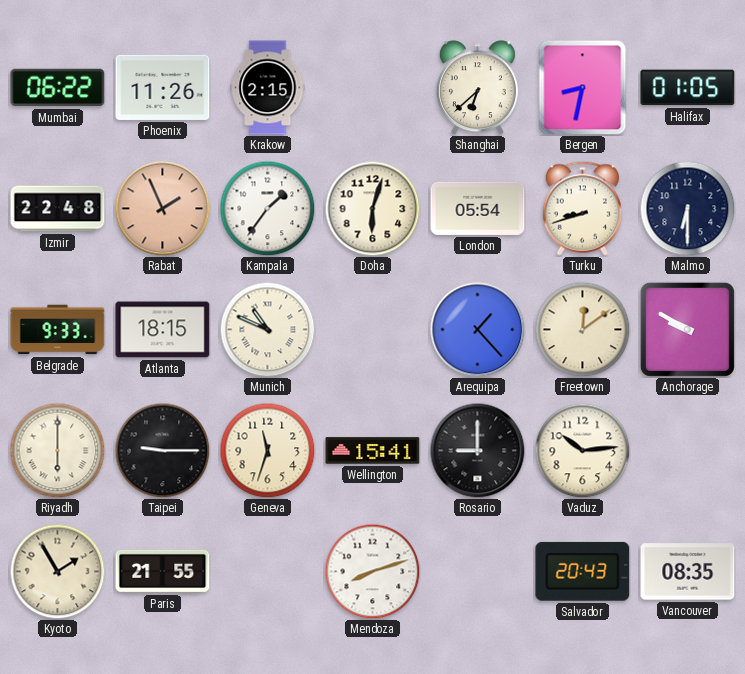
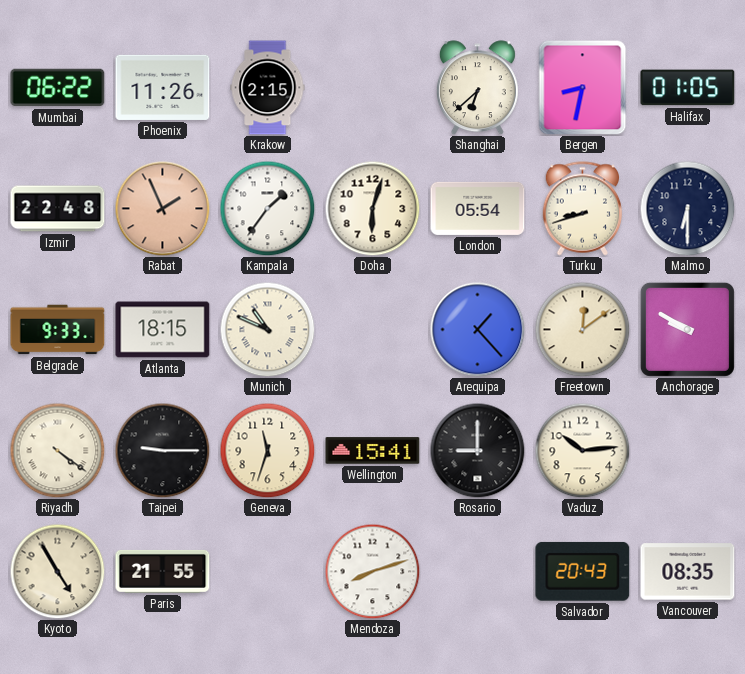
Riyadh: 6:00 -> 4:21 (57, 450)
Kyoto: 1:55 -> 4:55 (57, 571)
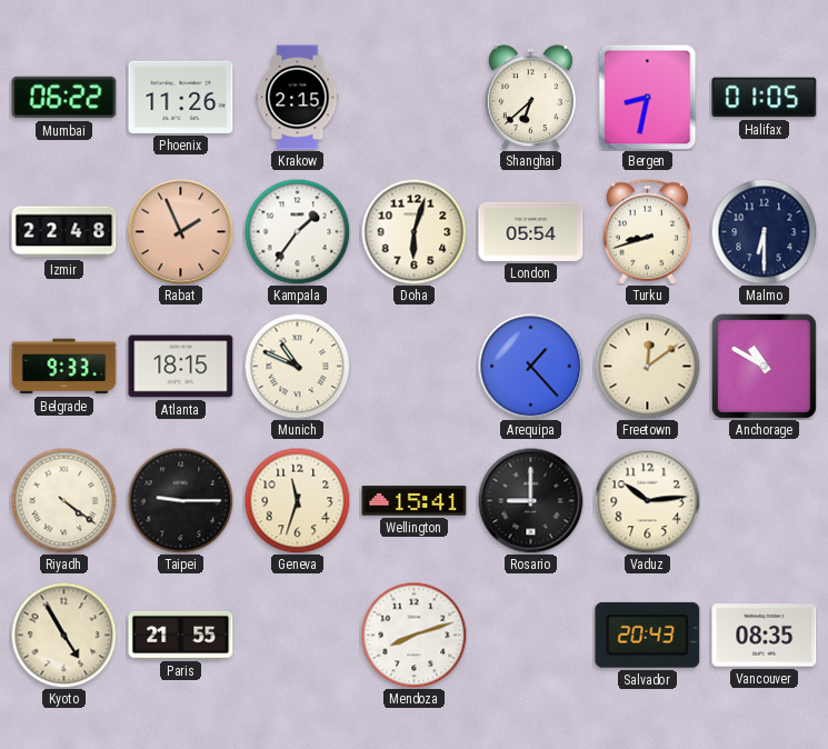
Anchorage: 9:50 -> 10:50 (764, 366)
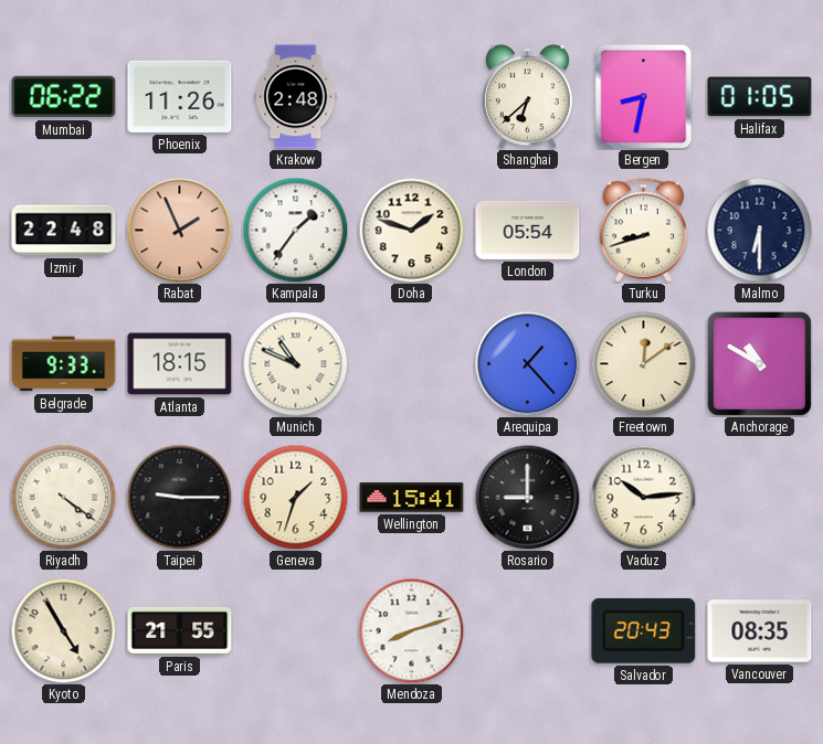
Krakow: 2:15 -> 2:48 (296, 97)
Doha: 6:03 -> 1:48 (411, 230)
Geneva: 11:33 -> 1:33 (295, 497)
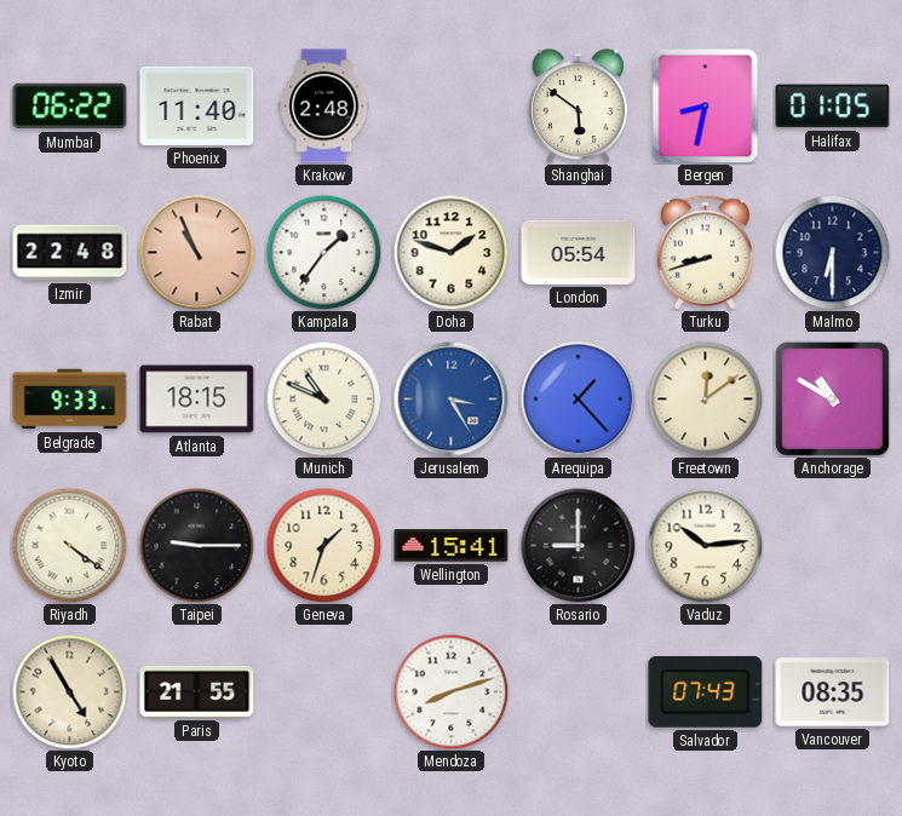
Phoenix: 11:26 -> 11:40 (197, 105)
Shanghai: 6:38 -> 5:51 (578, 107)
Rabat: 1:56 -> 10:56 (196, 252)
Jerusalem: none -> 3:25 (450, 398)
Salvador: 20:43 -> 07:43 (706, 691)
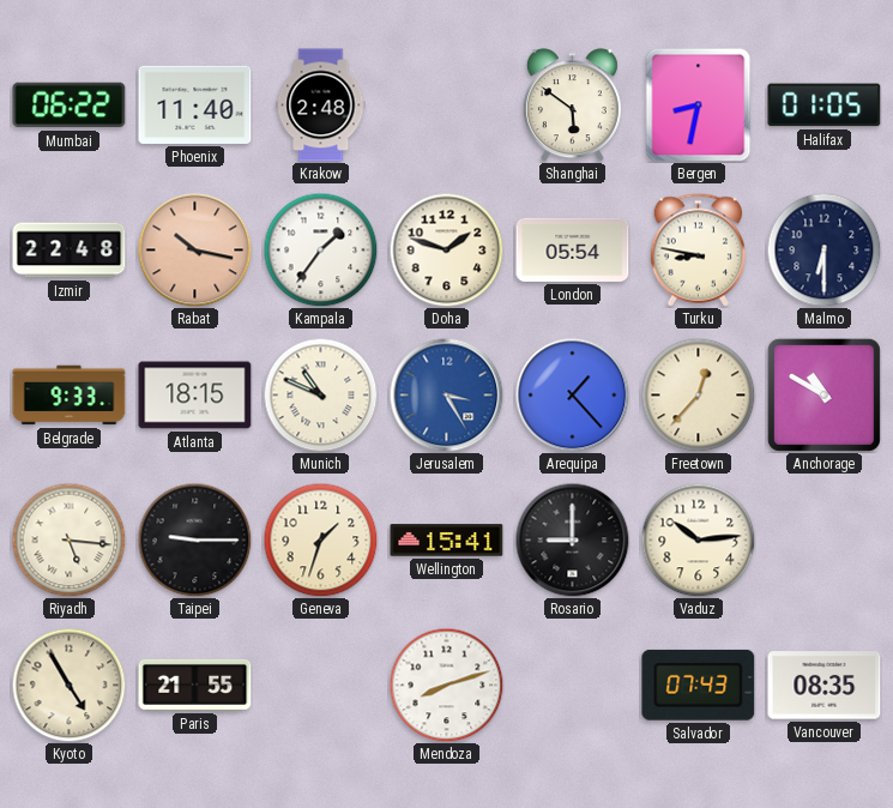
Rabat: 10:56 -> 10:17 (194, 249)
Turku: 8:42 -> 8:47 (699, 251)
Freetown: 12:09 -> 12:37 (698, 394)
Riyadh: 4:21 -> 5:16 (68, 539)
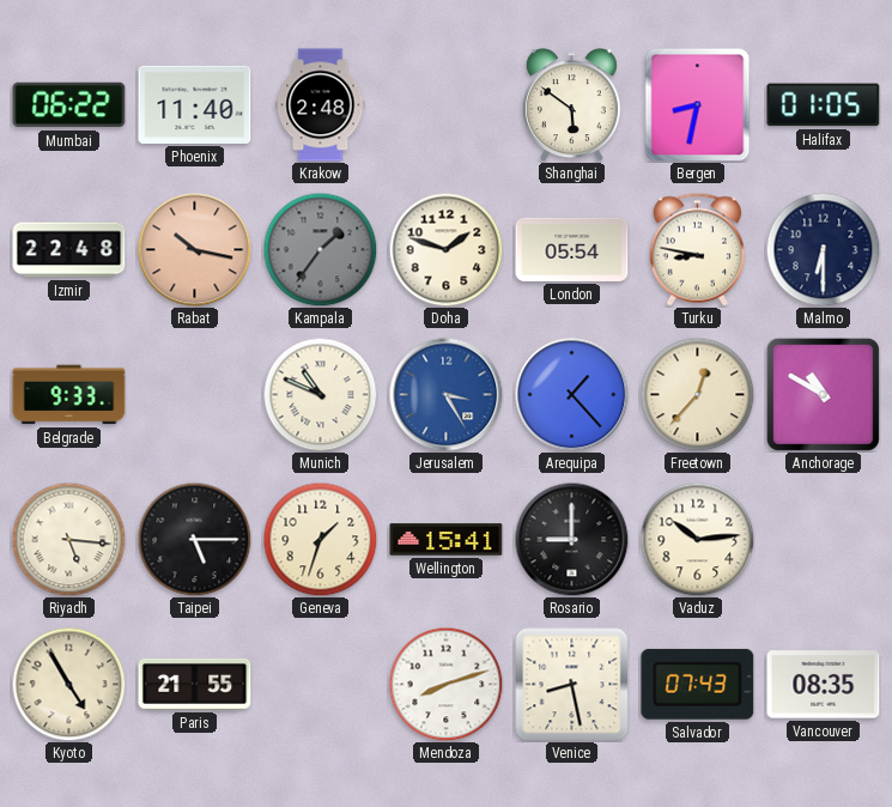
Kampala dial: white -> grey (320, 249)
Atlanta: 18:15 -> none (195, 396)
Taipei: 9:15 -> 5:15 (194, 539)
Venice: none -> 8:28 (572, 685)
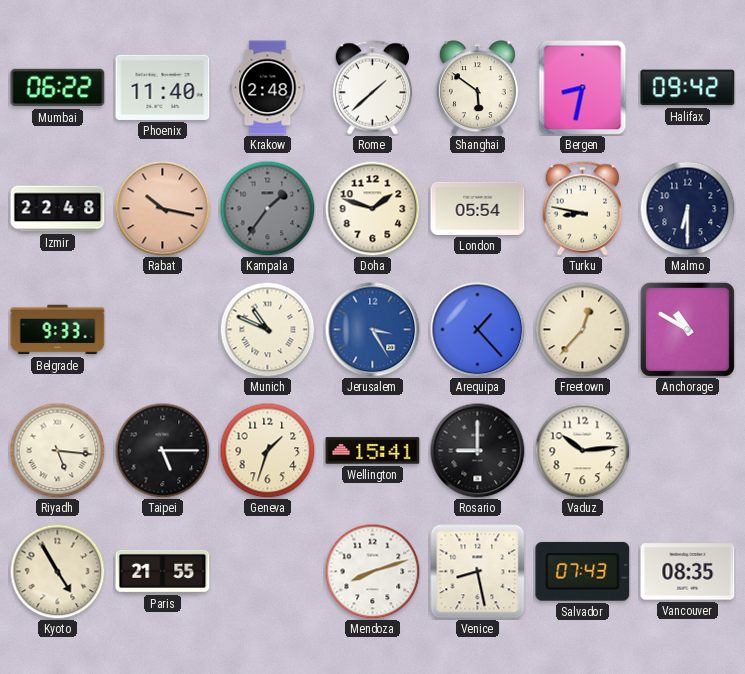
Rome: none -> 1:38 (373, 88)
Halifax: 01:05 -> 09:42 (688, 88)
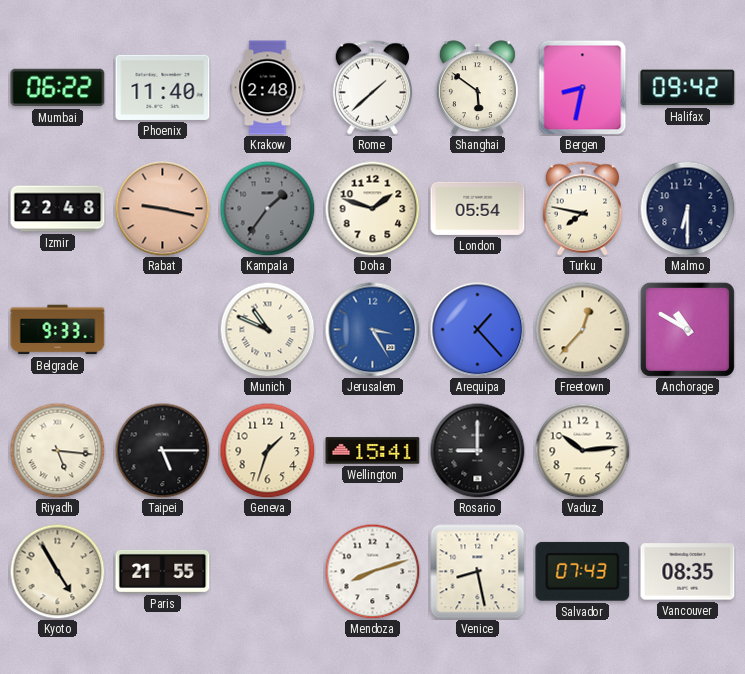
Rabat: 10:17 -> 9:17 (162, 208)
Turku: 8:47 -> 7:47 (583, 209)
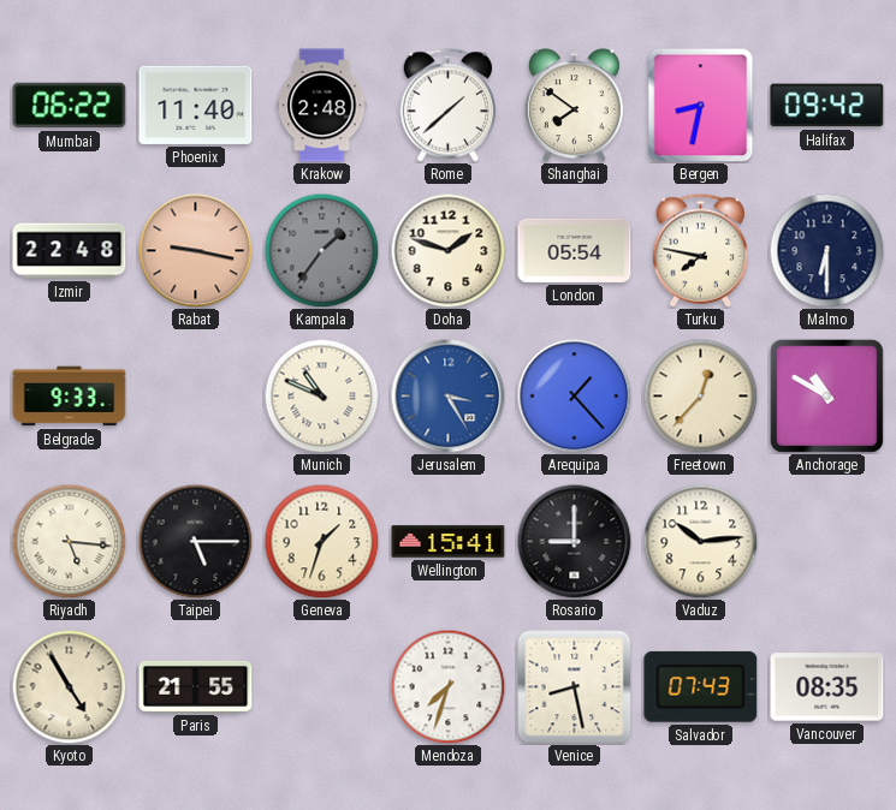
Shanghai: 5:51 -> 7:51 (574, 106)
Mendoza: 8:12 -> 7:33 (447, 686)
